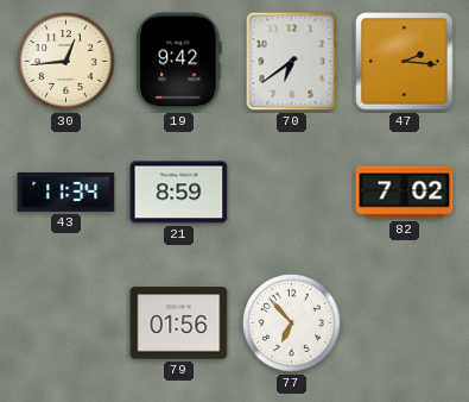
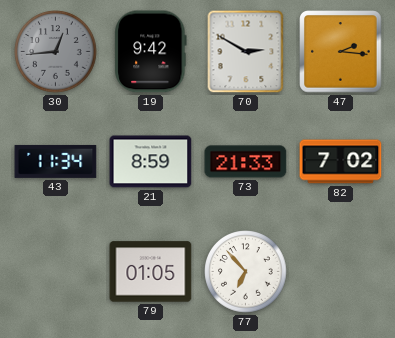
30 dial: cream -> grey (56, 52)
70: 6:39 -> 2:50 (246, 52)
73: none -> 21:33 (246, 162)
79: 01:56 -> 01:05 (151, 272)
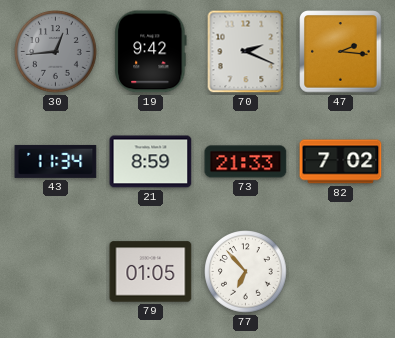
70: 2:50 -> 2:19 (246, 52)
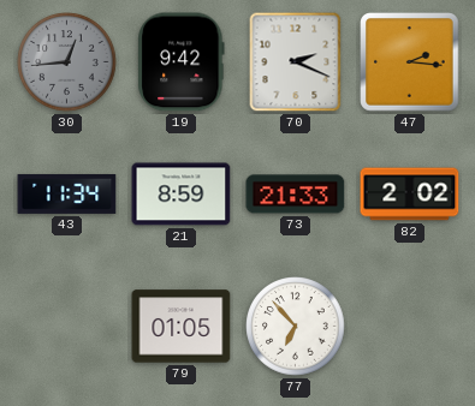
82: 7:02 -> 2:02 (410, 195)
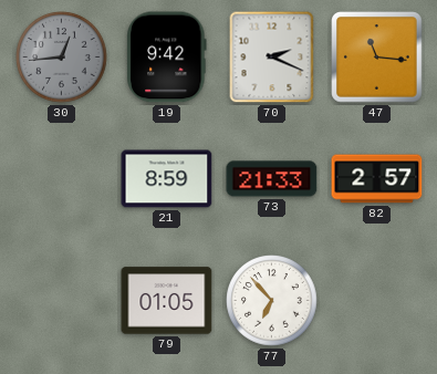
47: 2:16 -> 11:16 (377, 58)
43: 11:34 -> none (67, 193)
82: 2:02 -> 2:57 (377, 179)
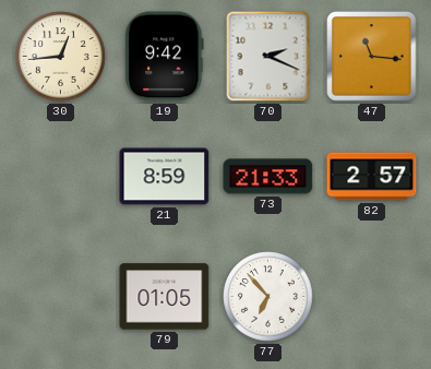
30 dial: grey -> cream (61, 57)
